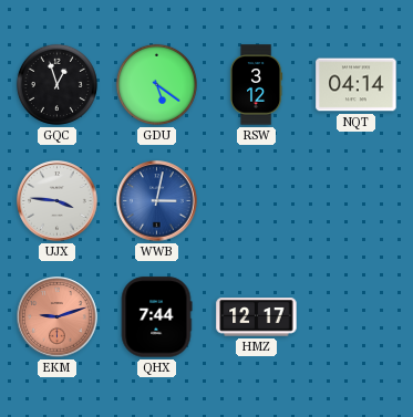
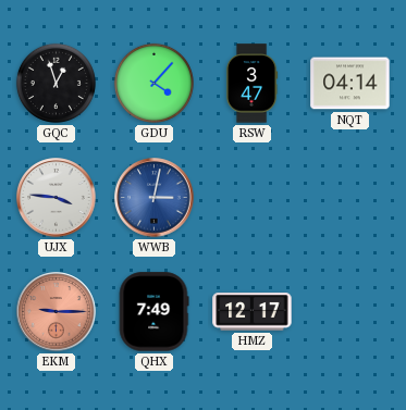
GDU: 5:21 -> 4:07 (153, 83)
RSW: 3:12 -> 3:47 (251, 84)
EKM: 9:12 -> 9:15 (57, 312)
QHX: 7:44 -> 7:49 (153, 312)
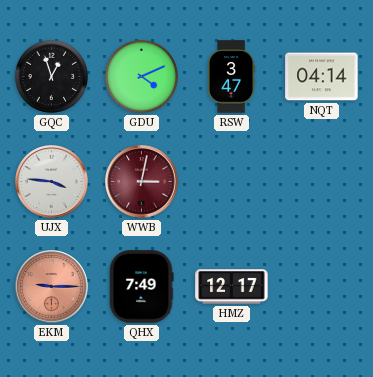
GDU: 4:07 -> 4:11 (141, 76)
WWB dial: blue -> burgundy (142, 182)
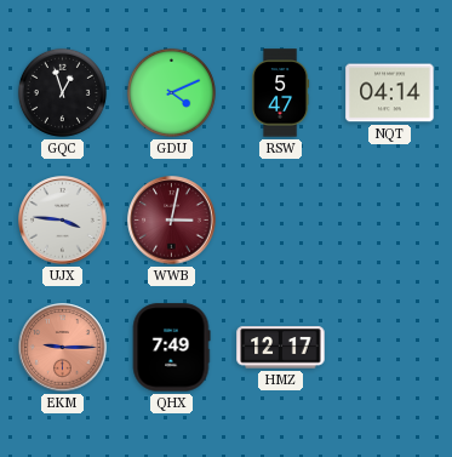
RSW: 3:47 -> 5:47 (280, 93)
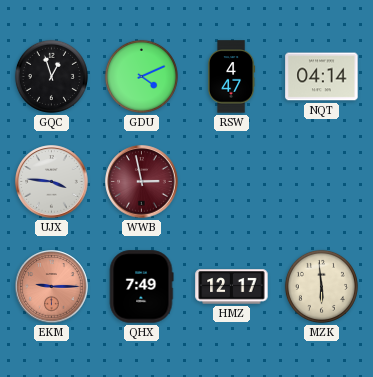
RSW: 5:47 -> 4:47 (231, 77)
WWB: 3:02 -> 2:58 (142, 182)
MZK: none -> 5:59 (321, 286)
